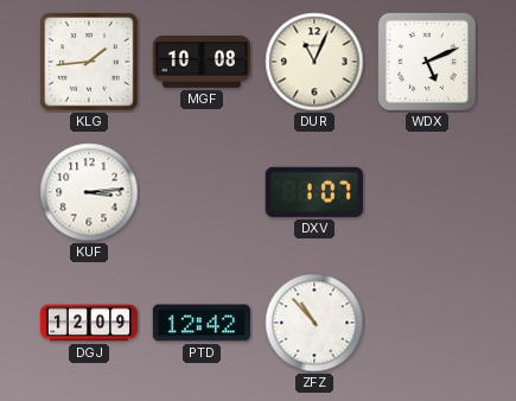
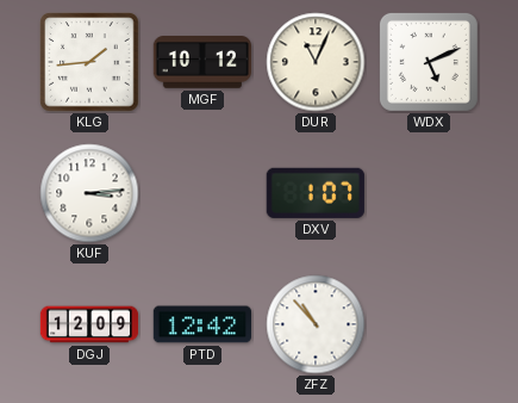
MGF: 10:08 -> 10:12 (201, 63)
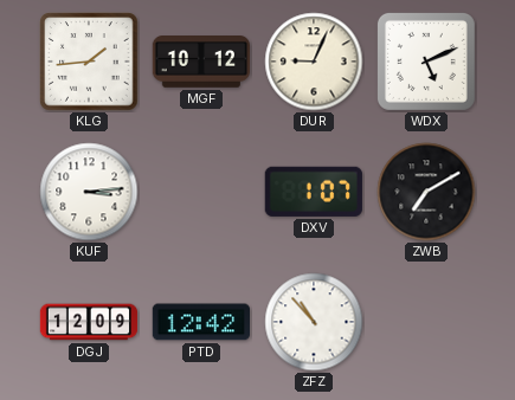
DUR: 11:04 -> 9:04 (314, 62)
ZWB: none -> 7:10 (426, 192)
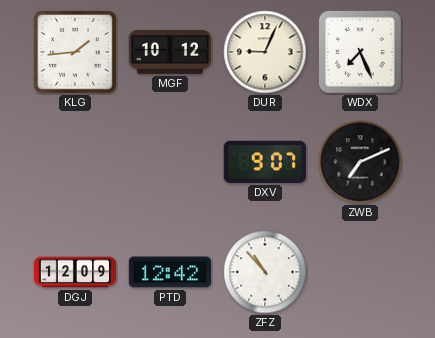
WDX: 5:11 -> 7:26 (360, 52)
KUF: 3:14 -> none (89, 192)
DXV: 1:07 -> 9:07 (265, 162)
ZWB: 7:10 -> 7:11 (360, 162)
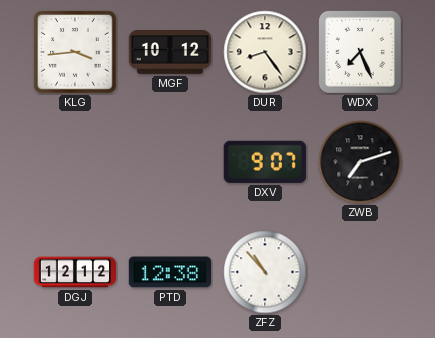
KLG: 1:44 -> 3:44 (75, 52)
DUR: 9:04 -> 8:24 (265, 52)
ZWB: 7:11 -> 7:12 (360, 162)
DGJ: 12:09 -> 12:12 (75, 272)
PTD: 12:42 -> 12:38 (169, 272)
